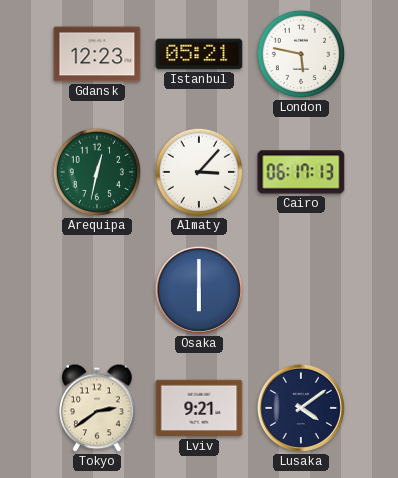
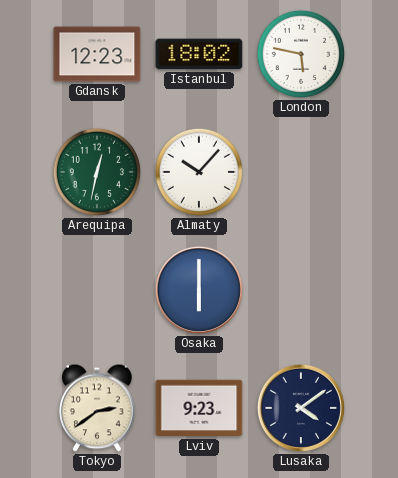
Istanbul: 05:21 -> 18:02 (199, 54)
Almaty: 3:07 -> 10:07 (199, 172)
Cairo: 06:17 -> none (301, 172)
Lviv: 9:21 -> 9:23 (199, 408)
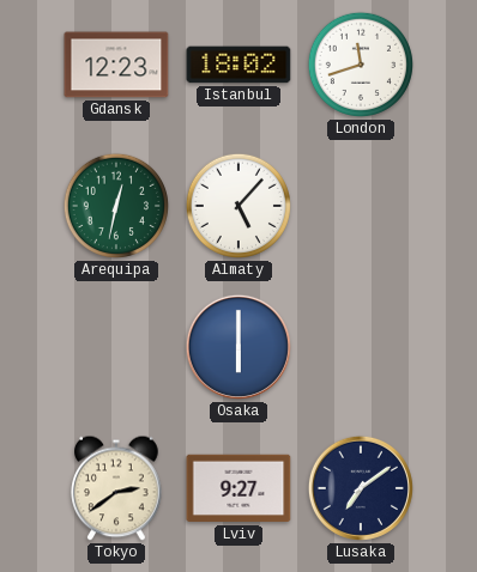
London: 5:47 -> 11:42 (361, 65)
Almaty: 10:07 -> 5:07 (238, 206)
Lviv: 9:23 -> 9:27 (238, 488)
Lusaka: 4:09 -> 7:09 (361, 488)
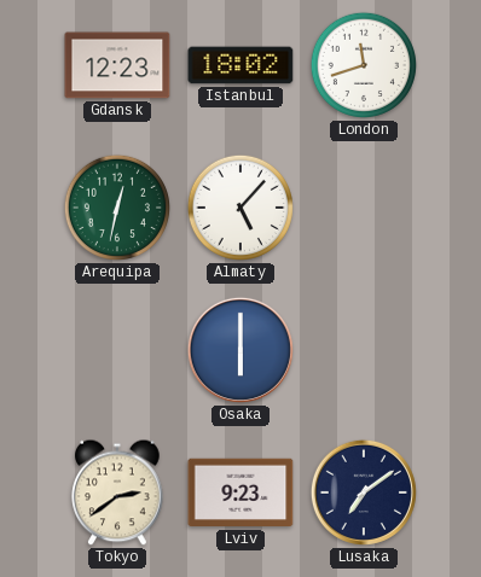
Lviv: 9:27 -> 9:23 (240, 493)
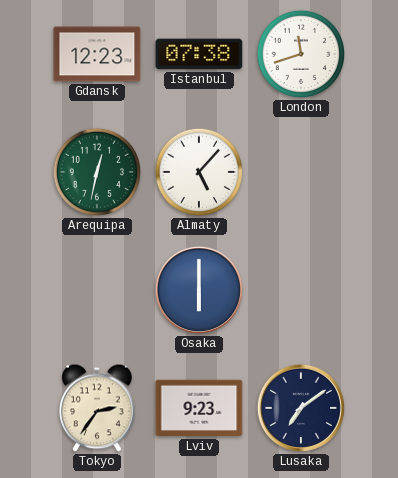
Istanbul: 18:02 -> 07:38 (199, 54)
Tokyo: 2:39 -> 2:36 (97, 408)
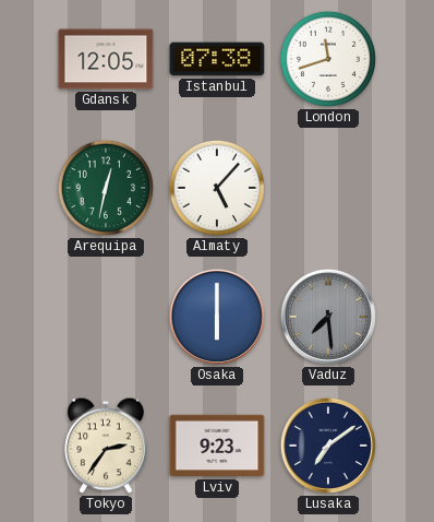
Gdansk: 12:23 -> 12:05 (106, 59)
Vaduz: none -> 7:29 (328, 317)
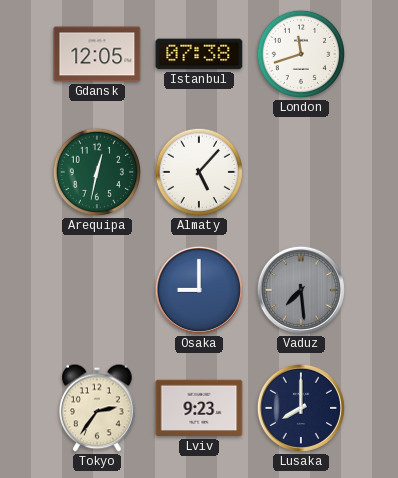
Osaka: 6:00 -> 9:00 (199, 290)
Lusaka: 7:09 -> 8:00 (301, 408)
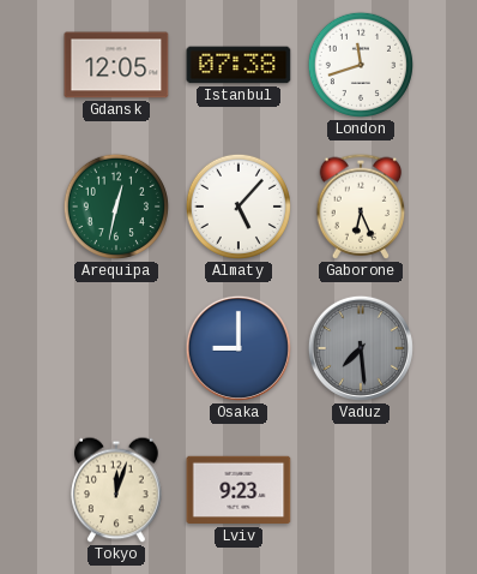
Gaborone: none -> 6:26 (361, 207)
Tokyo: 2:36 -> 12:03 (116, 490)
Lusaka: 8:00 -> none (301, 408)
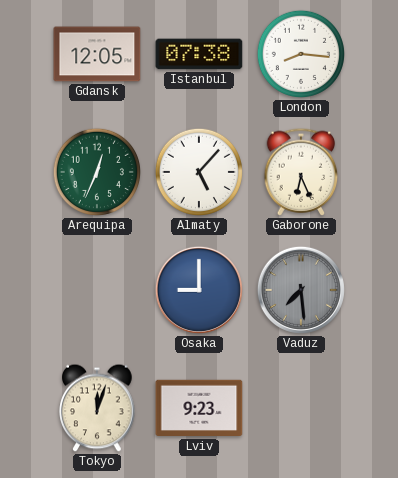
London: 11:42 -> 8:16 (301, 54)
Arequipa: 12:32 -> 12:34 (97, 172)
